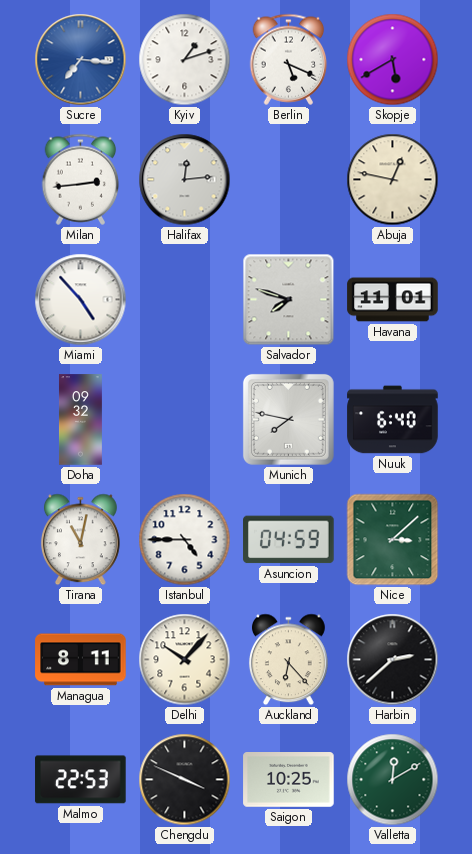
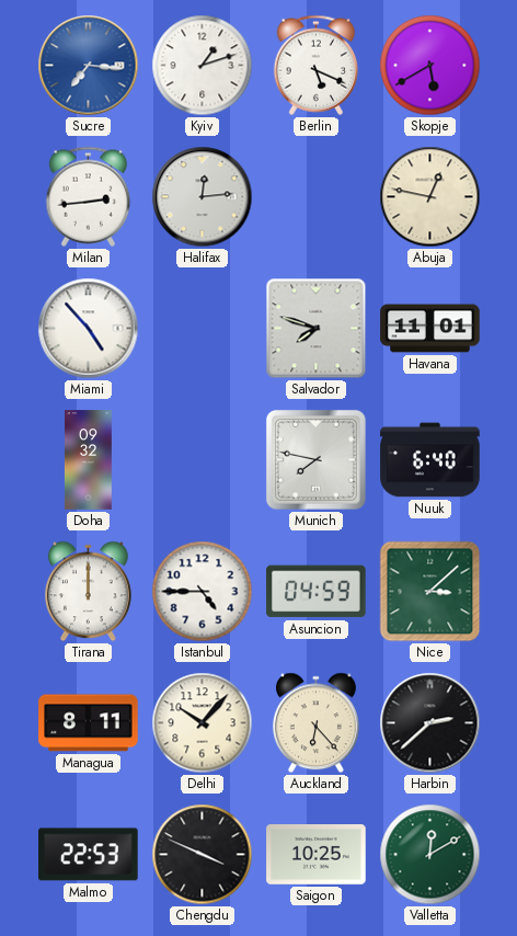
Tirana: 11:02 -> 12:00 (88, 592)
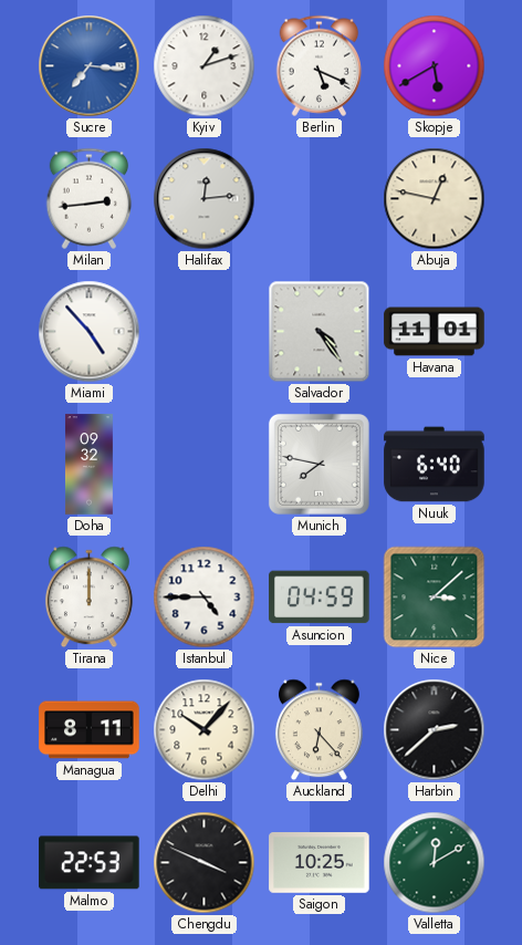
Salvador: 7:48 -> 4:24 (320, 332)
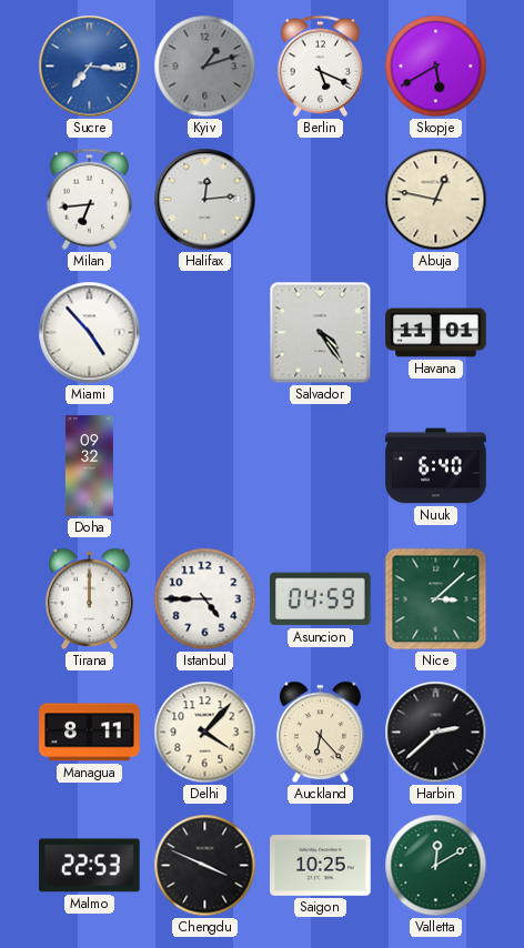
Kyiv dial: white -> grey (205, 67)
Milan: 2:44 -> 6:44 (90, 199)
Munich: 7:47 -> none (319, 464)
Delhi: 10:07 -> 4:07 (205, 733)
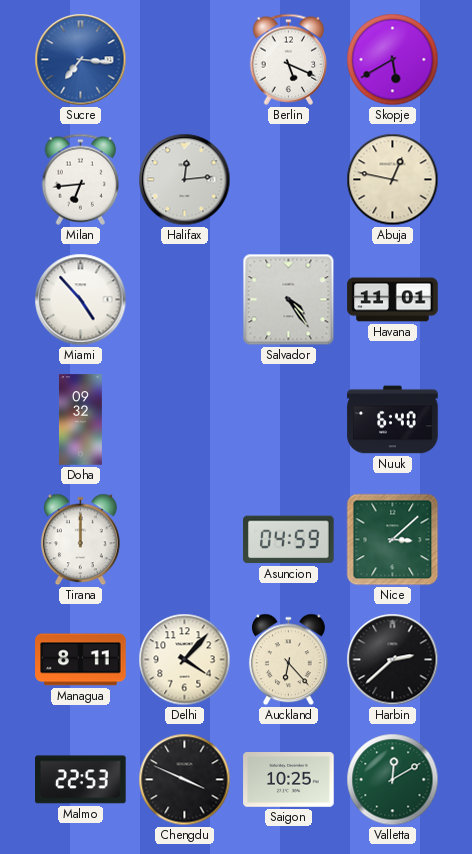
Kyiv: 1:12 -> none (205, 67)
Istanbul: 4:45 -> none (205, 599)
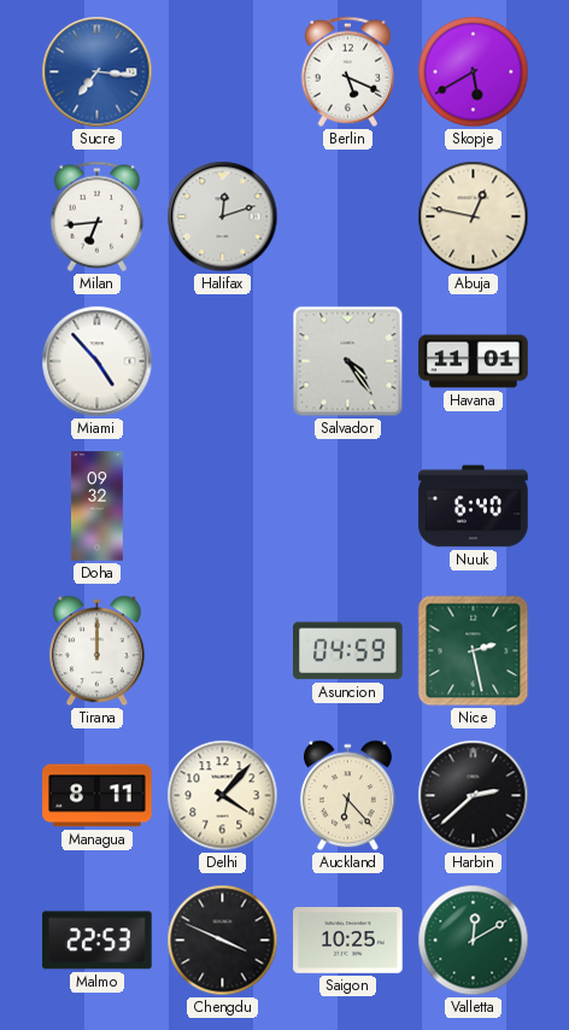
Halifax: 12:14 -> 12:12 (223, 217)
Nice: 3:08 -> 2:28 (474, 651)
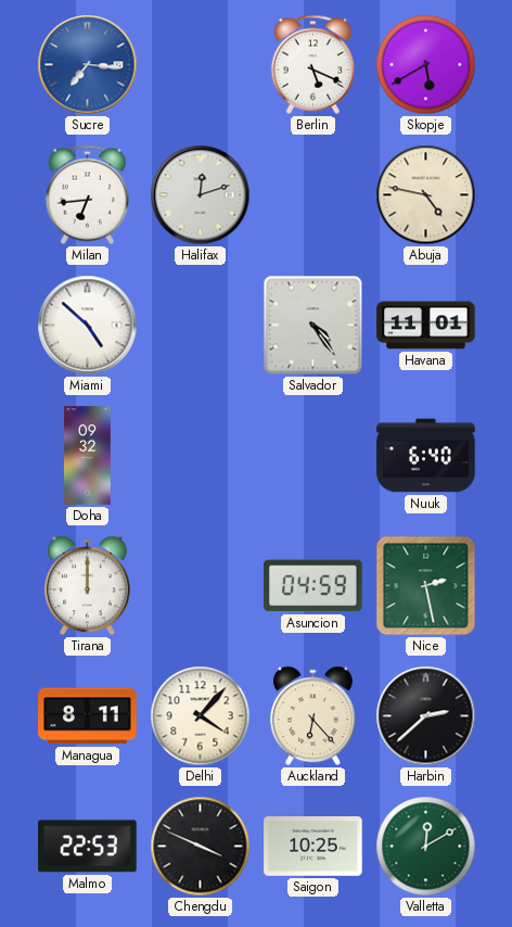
Abuja: 12:47 -> 4:47 (426, 195)
Miami: 4:53 -> 4:52 (88, 326)
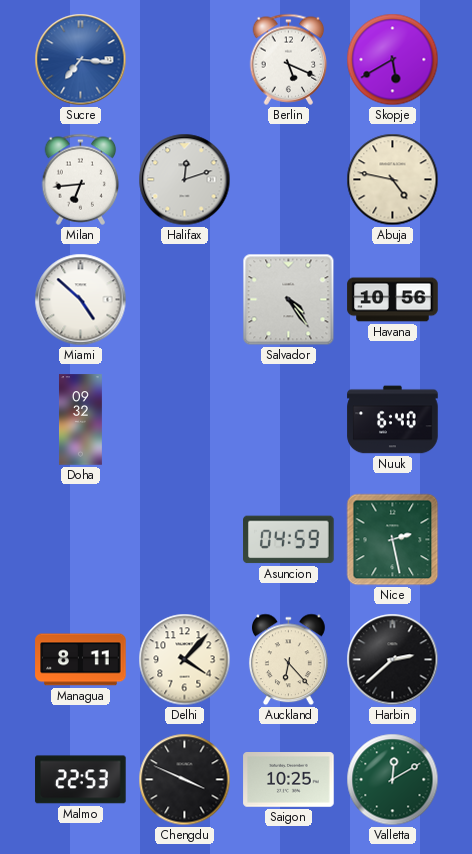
Havana: 11:01 -> 10:56 (393, 300)
Tirana: 12:00 -> none (87, 586)
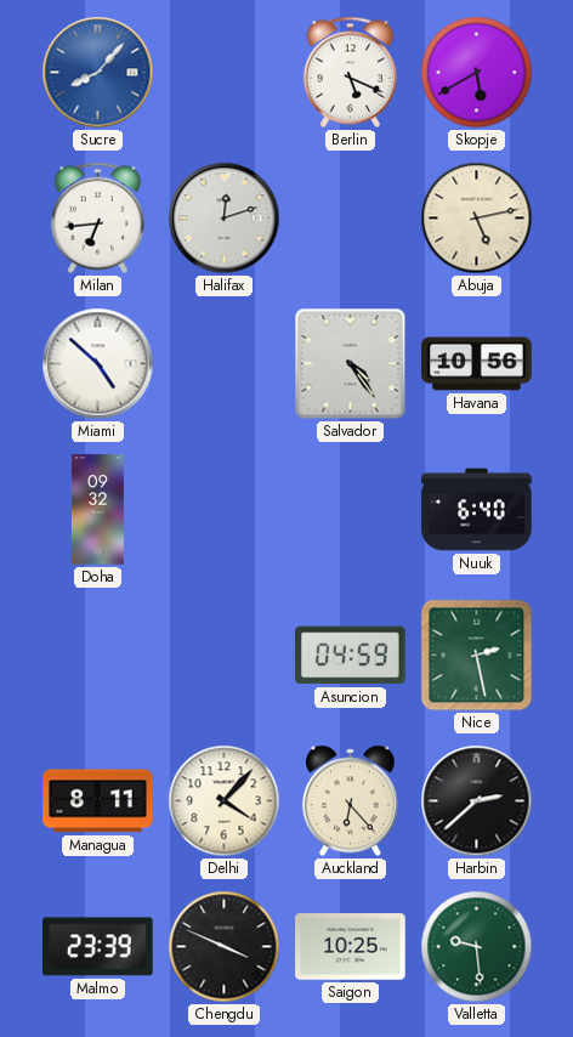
Sucre: 7:16 -> 8:07 (98, 73)
Abuja: 4:47 -> 5:13 (477, 219)
Malmo: 22:53 -> 23:39 (98, 947)
Valletta: 12:10 -> 9:29 (477, 947)
